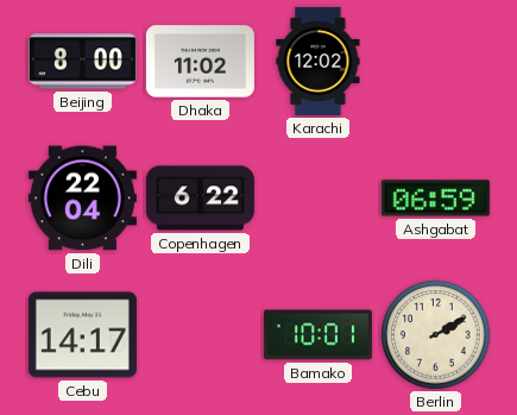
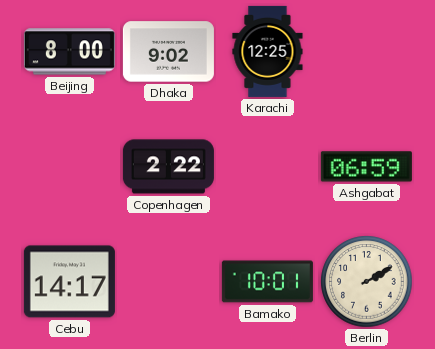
Dhaka: 11:02 -> 9:02 (168, 52)
Karachi: 12:02 -> 12:25 (268, 51)
Dili: 22:04 -> none (82, 199)
Copenhagen: 6:22 -> 2:22 (168, 167)
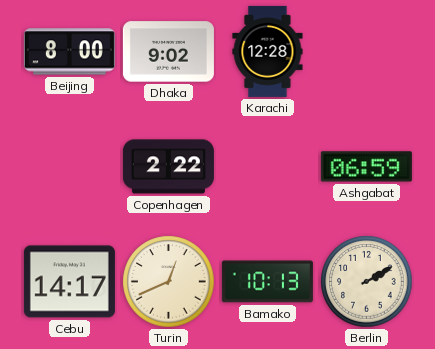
Karachi: 12:25 -> 12:28 (268, 51)
Turin: none -> 12:41 (169, 282)
Bamako: 10:01 -> 10:13 (267, 282)
